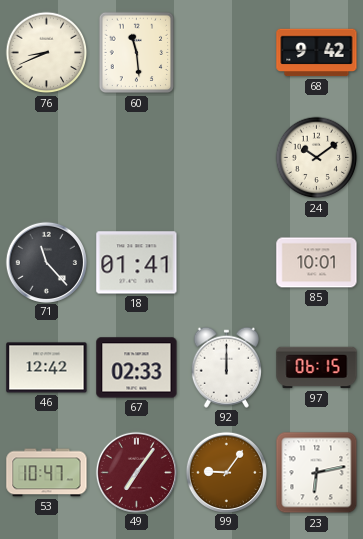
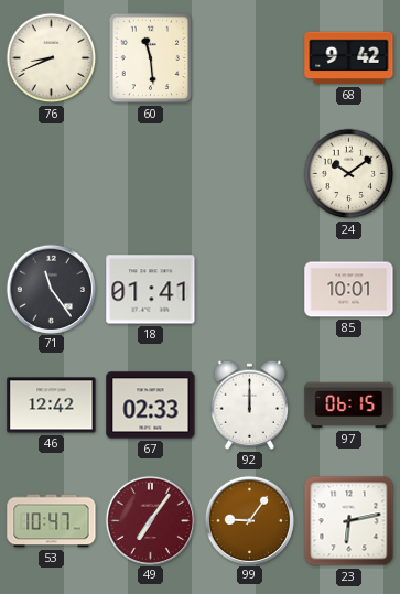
71: 11:23 -> 11:24 (51, 289)
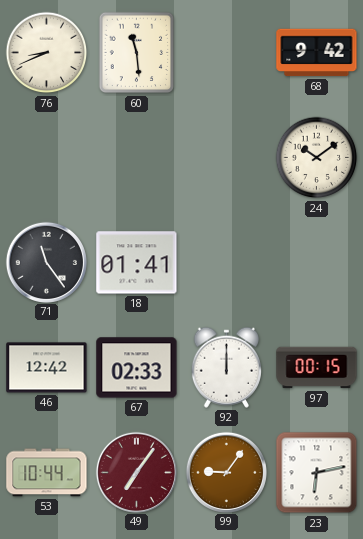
85: 10:01 -> none (349, 290)
97: 06:15 -> 00:15 (317, 368)
53: 10:47 -> 10:44 (47, 473)
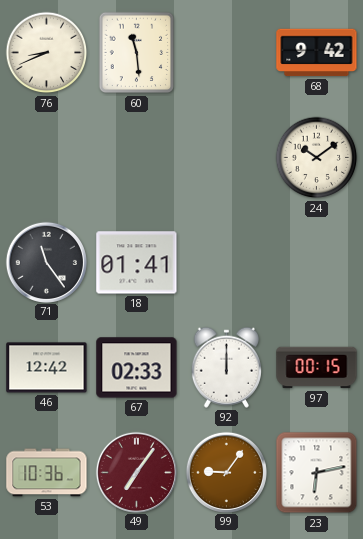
53: 10:44 -> 10:36 (47, 473)
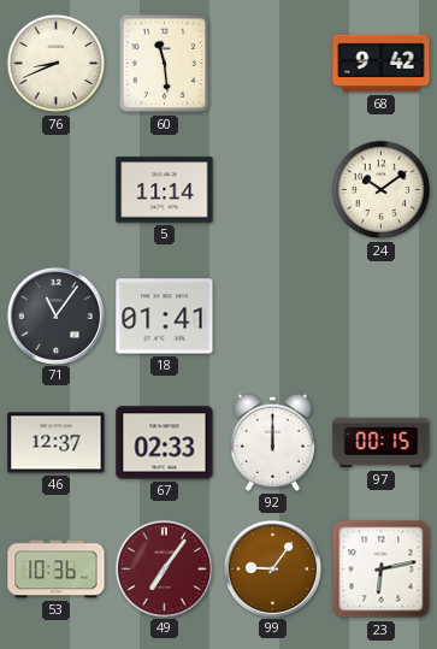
5: none -> 11:14 (165, 190)
71: 11:24 -> 11:06 (55, 315)
46: 12:42 -> 12:37 (57, 443)
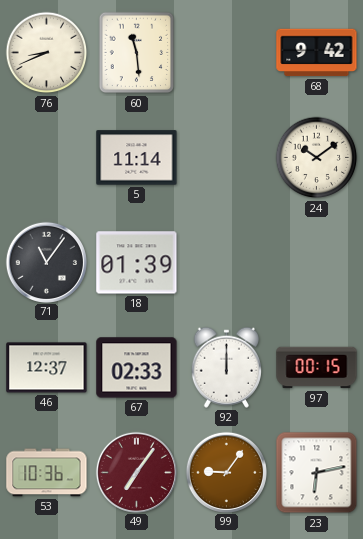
18: 01:41 -> 01:39 (137, 263)
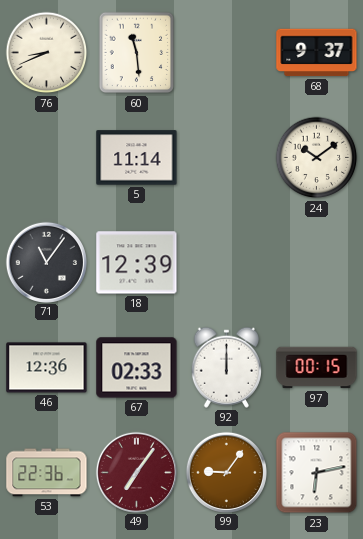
68: 9:42 -> 9:37 (317, 53)
18: 01:39 -> 12:39 (137, 263)
46: 12:37 -> 12:36 (47, 368)
53: 10:36 -> 22:36 (47, 473)
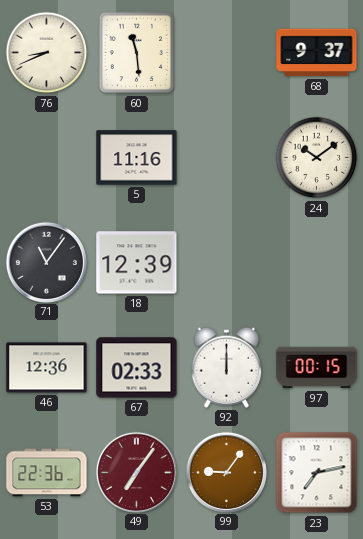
5: 11:14 -> 11:16 (137, 158)
23: 6:13 -> 7:13 (317, 473)
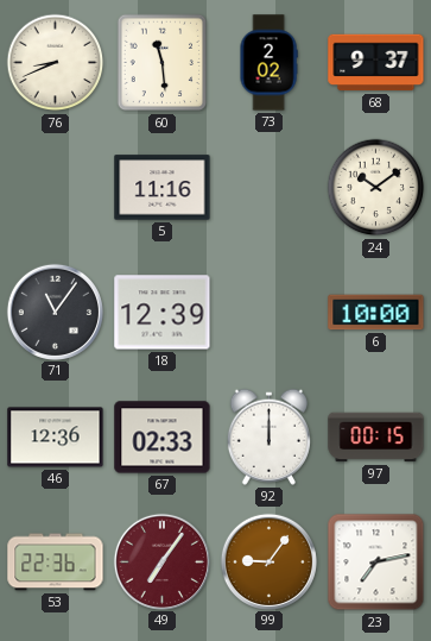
73: none -> 2:02 (268, 63)
6: none -> 10:00 (376, 313)
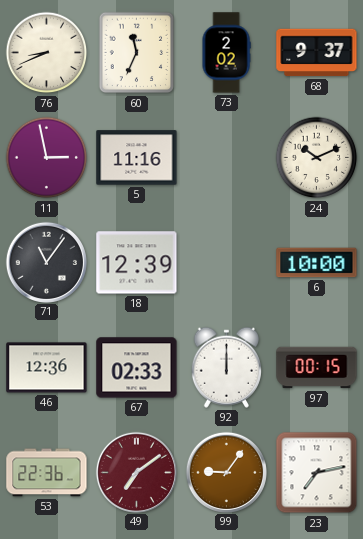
60: 11:29 -> 11:34 (137, 53)
11: none -> 2:58 (47, 158)
24: 10:09 -> 10:11 (317, 158)
49: 7:06 -> 7:09 (136, 472)
